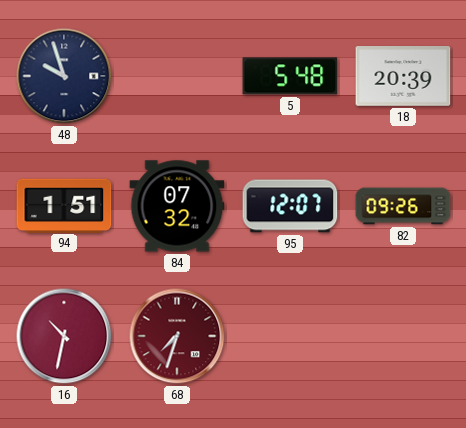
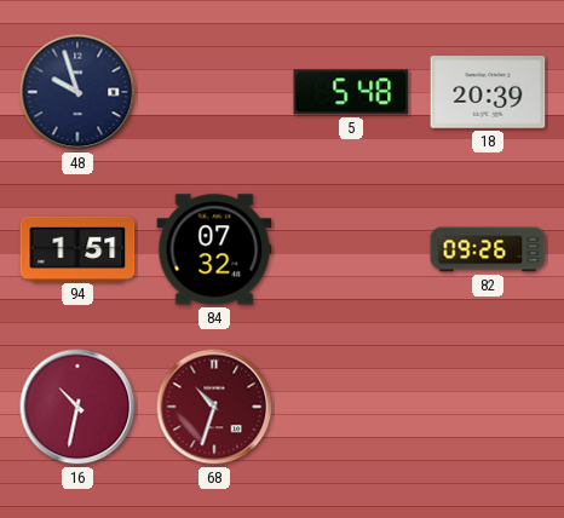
95: 12:07 -> none (290, 206)
68: 7:33 -> 10:33 (214, 407)
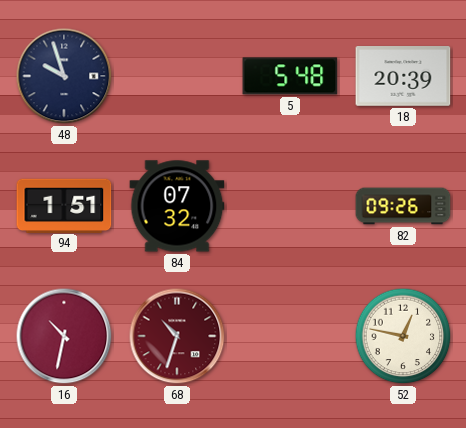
52: none -> 12:47 (403, 336)
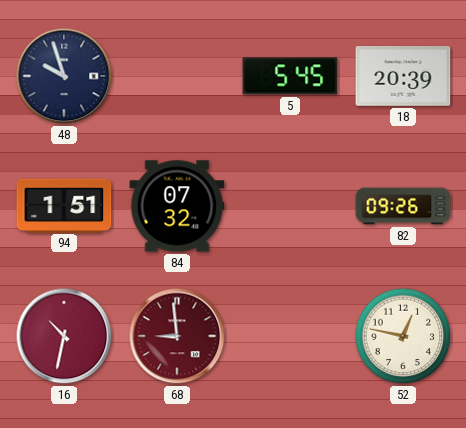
5: 5:48 -> 5:45 (290, 76)
68: 10:33 -> 8:59 (177, 336)
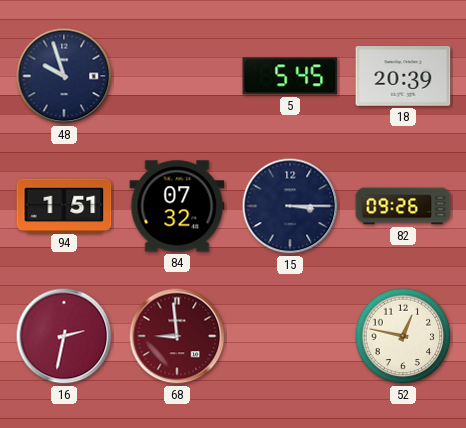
15: none -> 3:15 (290, 206)
16: 10:32 -> 2:32 (64, 336)
